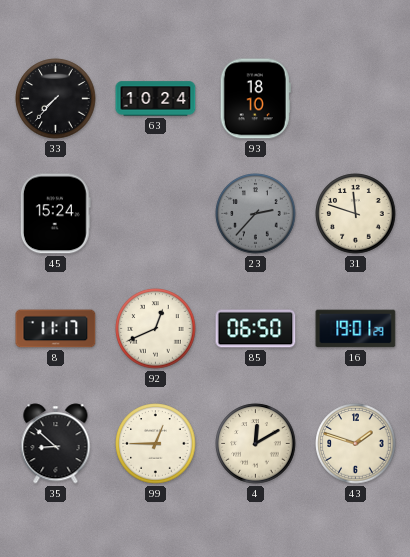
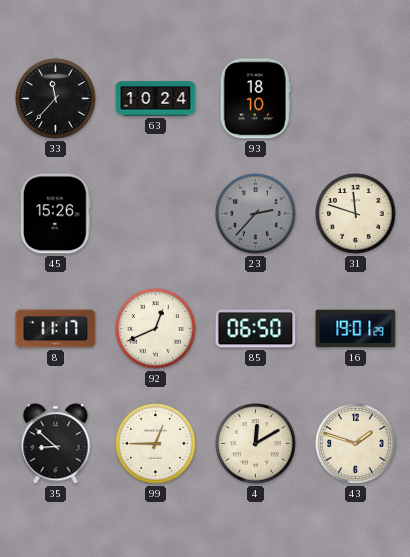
33: 7:37 -> 11:37 (56, 99)
45: 15:24 -> 15:26 (55, 214)
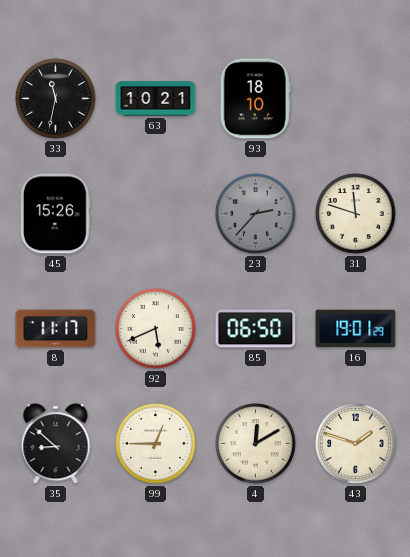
33: 11:37 -> 11:32 (56, 99)
63: 10:24 -> 10:21 (156, 99)
92: 12:41 -> 5:41 (156, 329)
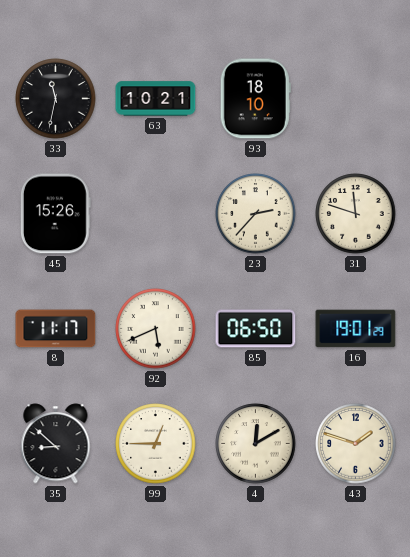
23 dial: grey -> cream (256, 214)
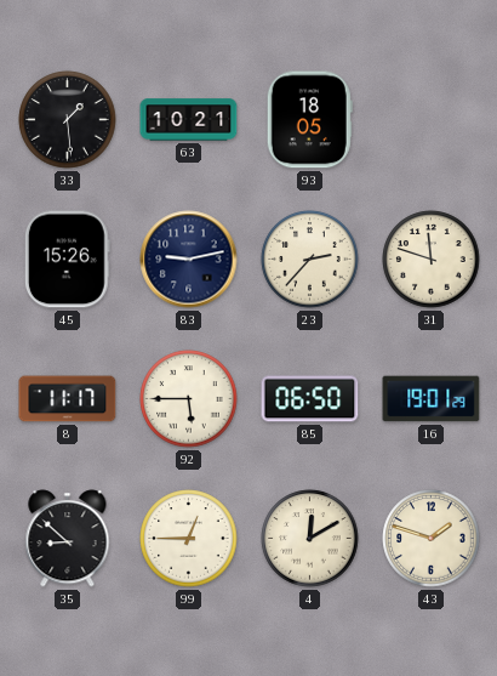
33: 11:32 -> 1:29 (68, 120)
93: 18:10 -> 18:05 (309, 120)
83: none -> 9:13 (189, 260)
92: 5:41 -> 5:45 (189, 399)
